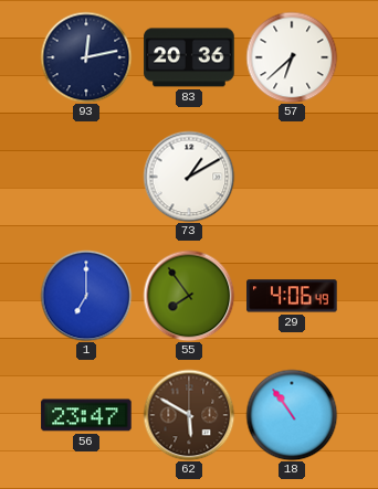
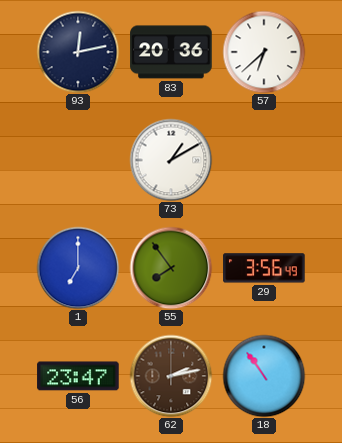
29: 4:06 -> 3:56 (264, 268)
62: 5:50 -> 2:13 (171, 376)
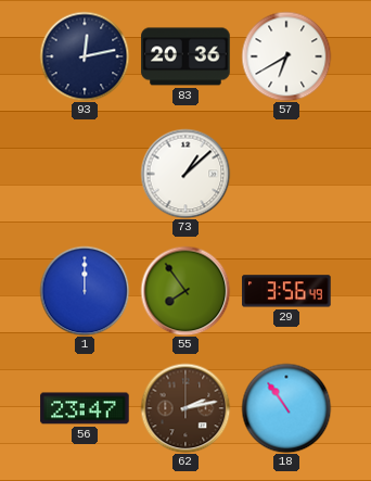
57: 6:38 -> 6:40 (286, 56)
73: 1:10 -> 1:08 (185, 174)
1: 7:00 -> 12:00 (85, 291)
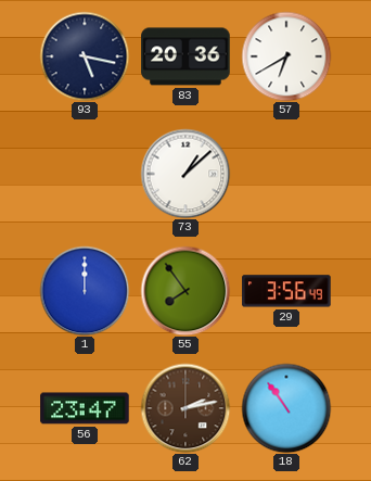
93: 12:13 -> 5:17 (85, 56)
